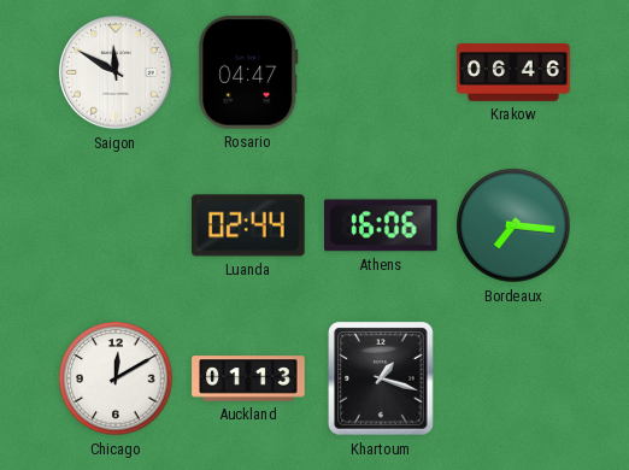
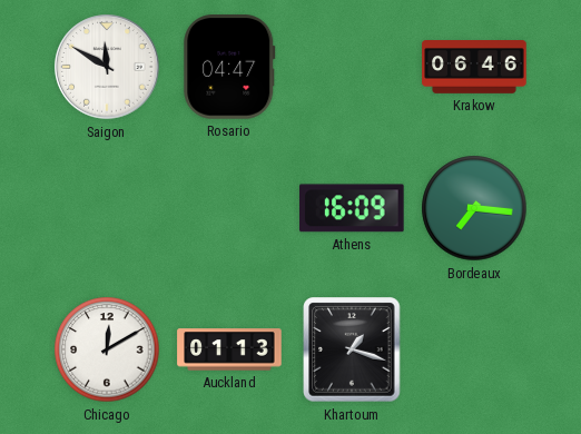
Luanda: 02:44 -> none (248, 225)
Athens: 16:06 -> 16:09 (353, 208)
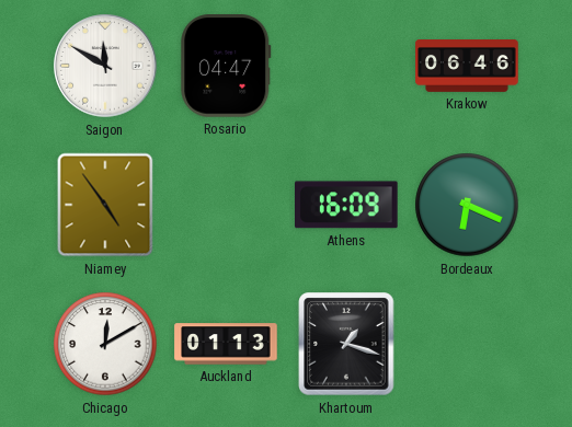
Niamey: none -> 4:54 (105, 205)
Bordeaux: 7:16 -> 6:19 (467, 205)
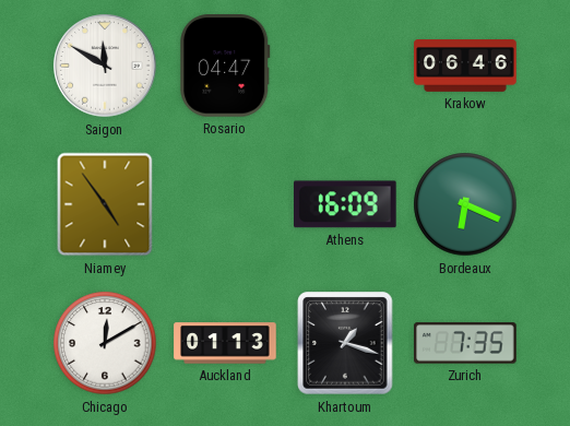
Zurich: none -> 7:35 (465, 343)
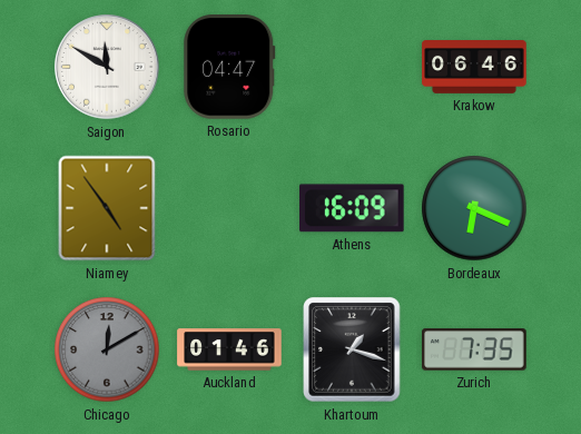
Chicago dial: white -> grey (107, 349)
Auckland: 01:13 -> 01:46 (229, 349)
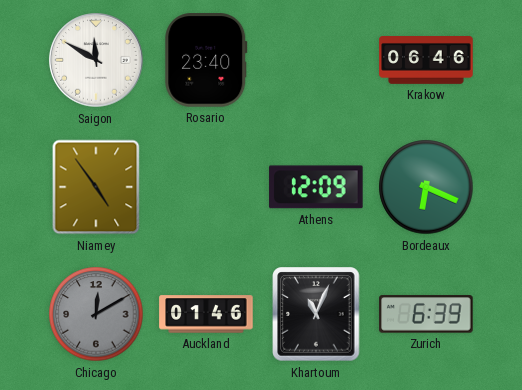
Rosario: 04:47 -> 23:40 (206, 60)
Athens: 16:09 -> 12:09 (317, 187)
Khartoum: 1:18 -> 11:04 (316, 314)
Zurich: 7:35 -> 6:39 (426, 314)
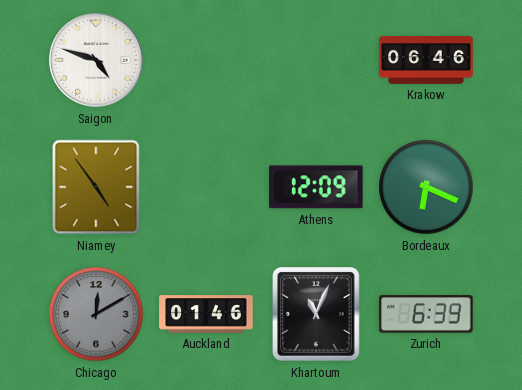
Saigon: 11:50 -> 4:48 (96, 60)
Rosario: 23:40 -> none (206, 60)
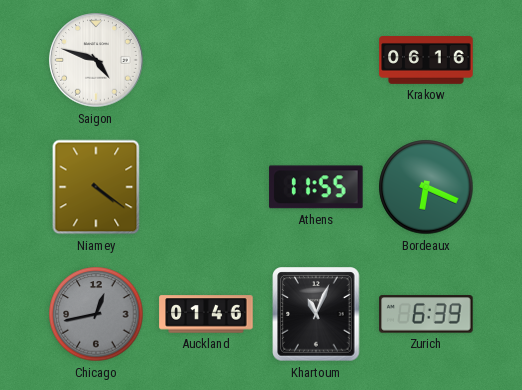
Krakow: 06:46 -> 06:16 (426, 61)
Niamey: 4:54 -> 4:21 (96, 187)
Athens: 12:09 -> 11:55 (317, 187)
Chicago: 12:10 -> 12:43 (96, 314)
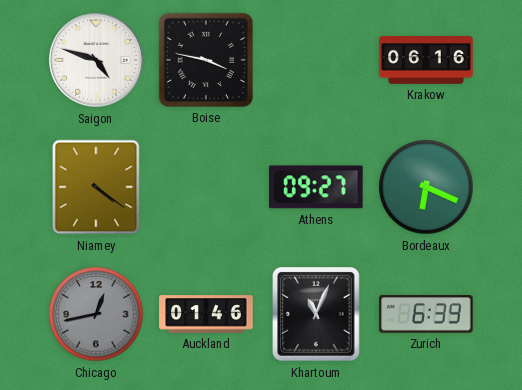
Boise: none -> 3:47 (206, 60)
Athens: 11:55 -> 09:27 (317, 187)
